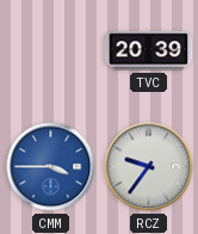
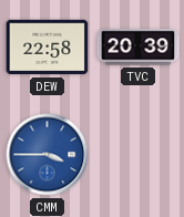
DEW: none -> 22:58 (48, 48)
RCZ: 9:36 -> none (149, 167)
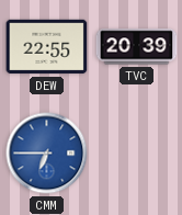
DEW: 22:58 -> 22:55 (47, 47)
CMM: 3:45 -> 6:45 (47, 154)
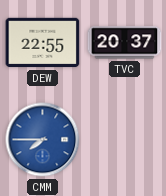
TVC: 20:39 -> 20:37 (125, 43)
CMM: 6:45 -> 7:45 (43, 140)
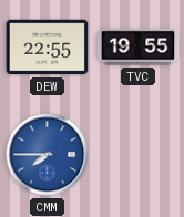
TVC: 20:37 -> 19:55 (139, 48)
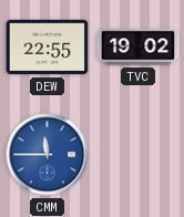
TVC: 19:55 -> 19:02 (139, 48)
CMM: 7:45 -> 11:45 (48, 155)
